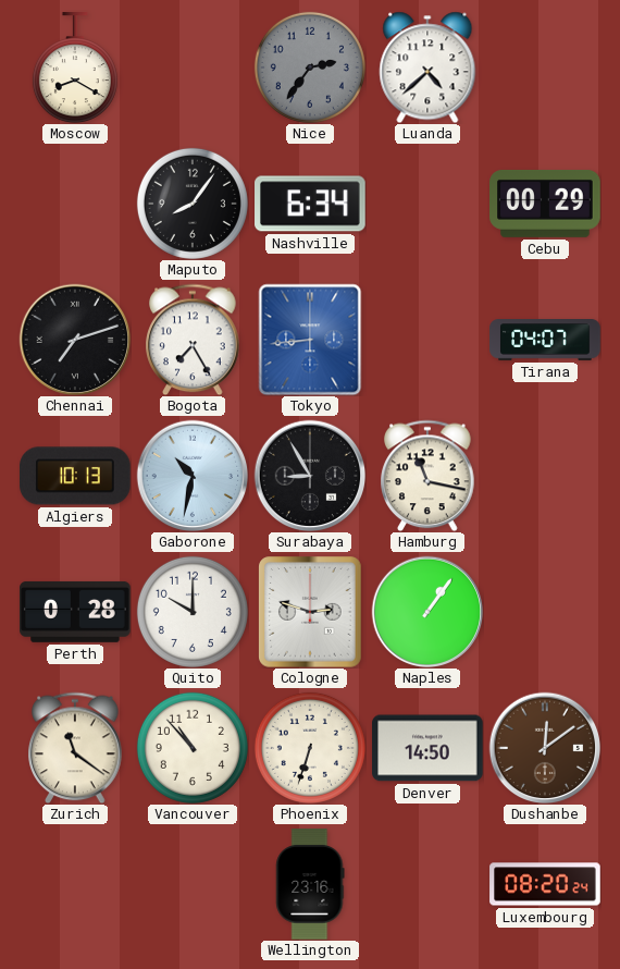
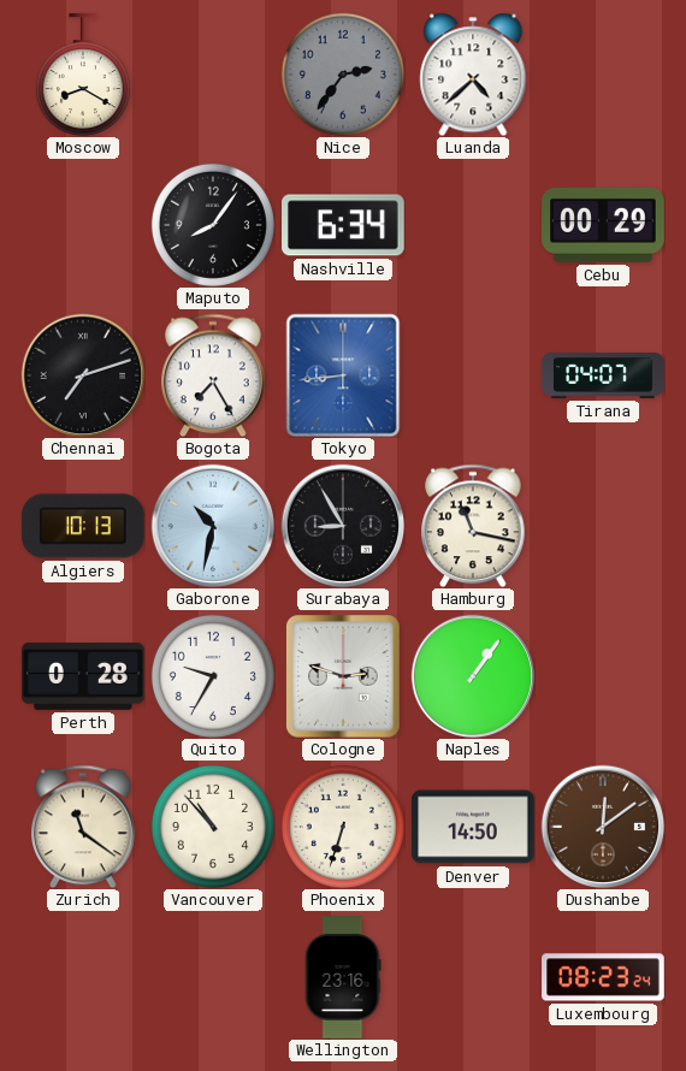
Quito: 10:00 -> 9:35 (213, 676)
Luxembourg: 08:20 -> 08:23 (603, 977)
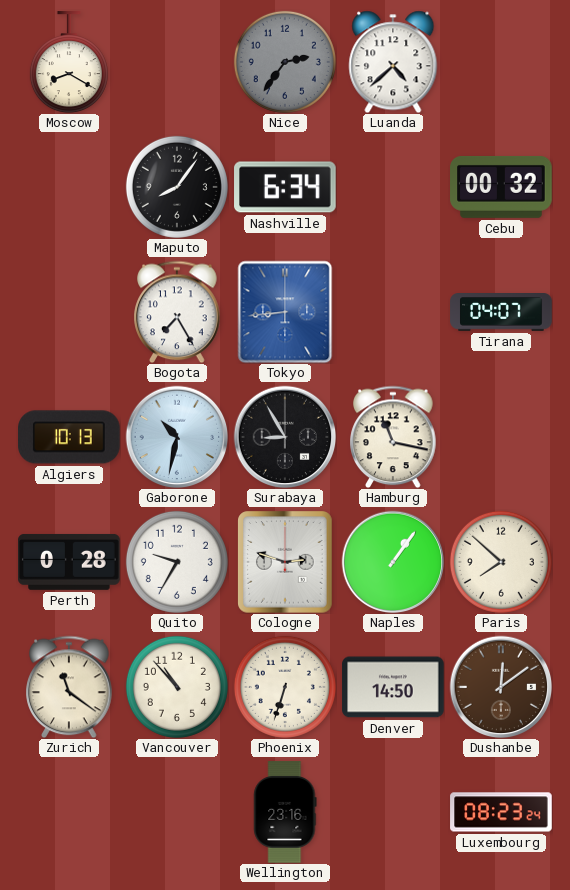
Cebu: 00:29 -> 00:32 (501, 187)
Chennai: 7:12 -> none (83, 375)
Paris: none -> 7:52 (501, 562)
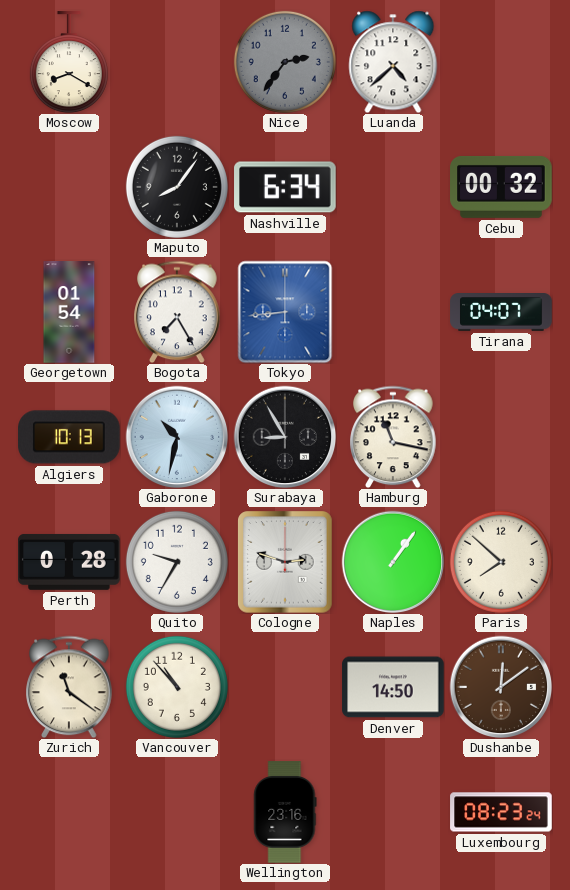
Georgetown: none -> 01:54 (69, 312)
Phoenix: 6:33 -> none (285, 687)
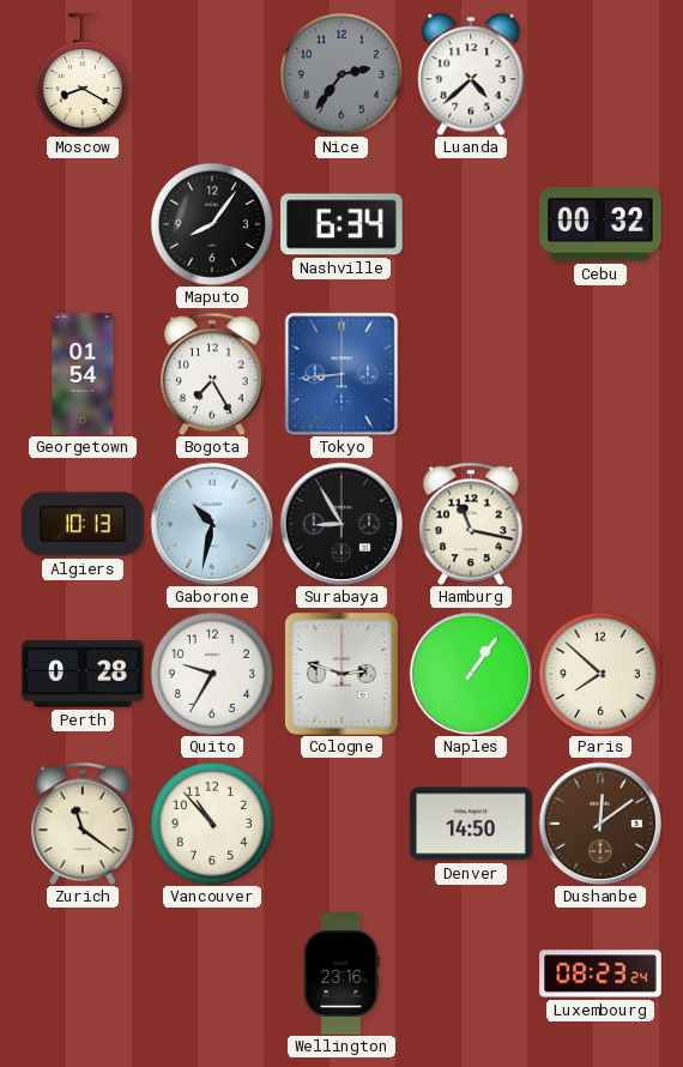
Tirana: 04:07 -> none (501, 313)
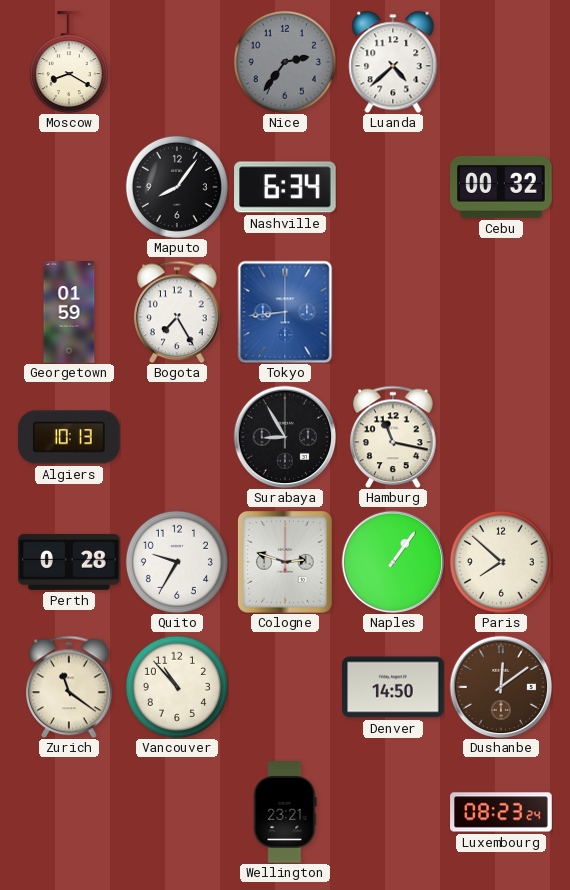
Georgetown: 01:54 -> 01:59 (69, 312)
Gaborone: 10:32 -> none (212, 524)
Wellington: 23:16 -> 23:21 (285, 812)
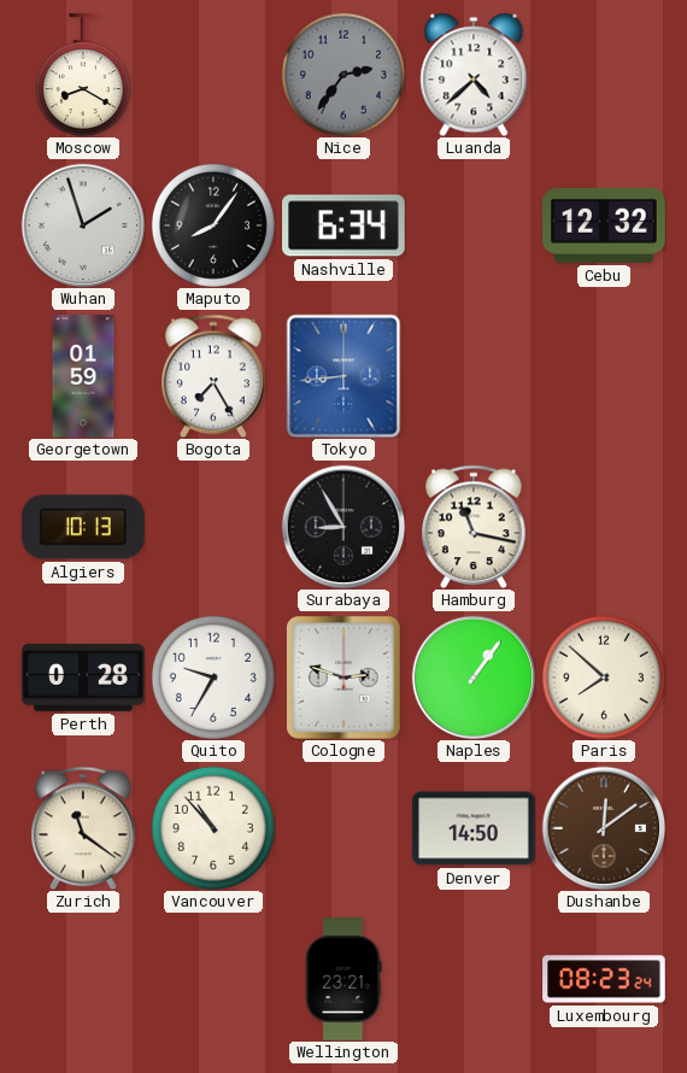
Wuhan: none -> 1:57 (83, 225)
Cebu: 00:32 -> 12:32 (604, 225)
